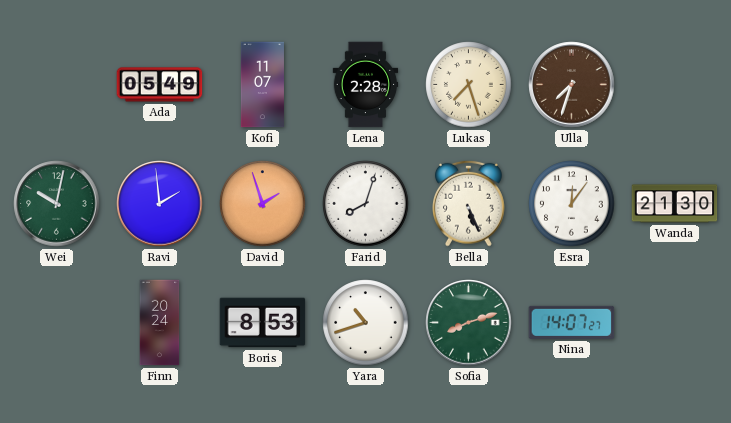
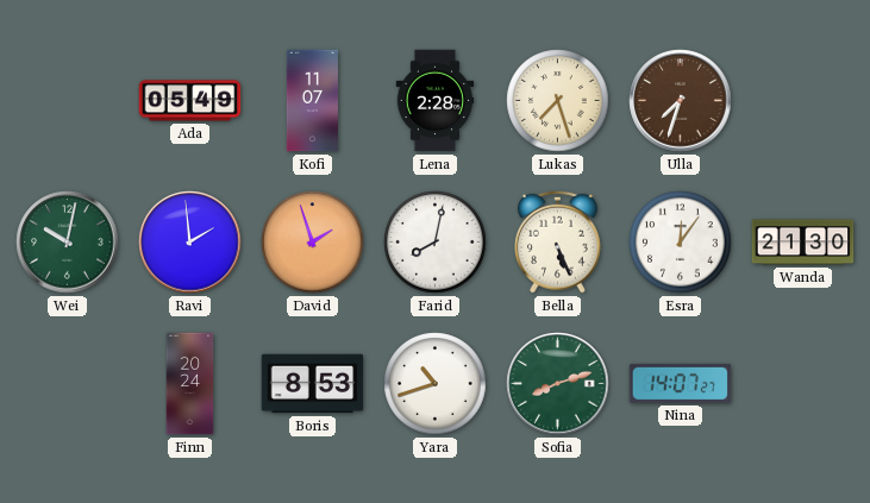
Farid: 8:03 -> 8:02 (436, 243)
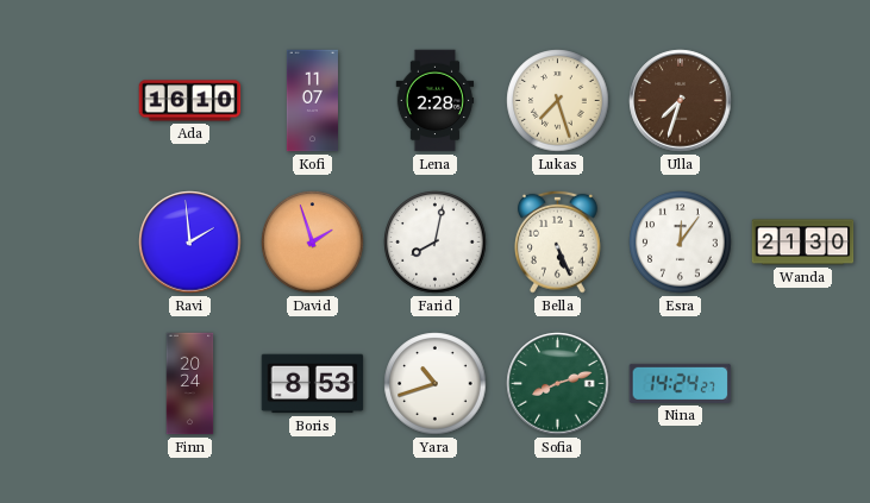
Ada: 05:49 -> 16:10 (190, 101)
Wei: 10:02 -> none (68, 243)
Nina: 14:07 -> 14:24 (681, 383)
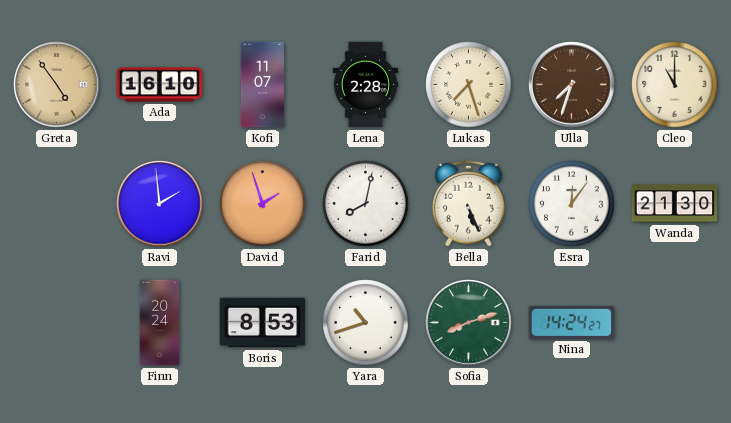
Greta: none -> 4:54 (57, 85)
Cleo: none -> 11:00 (675, 85)
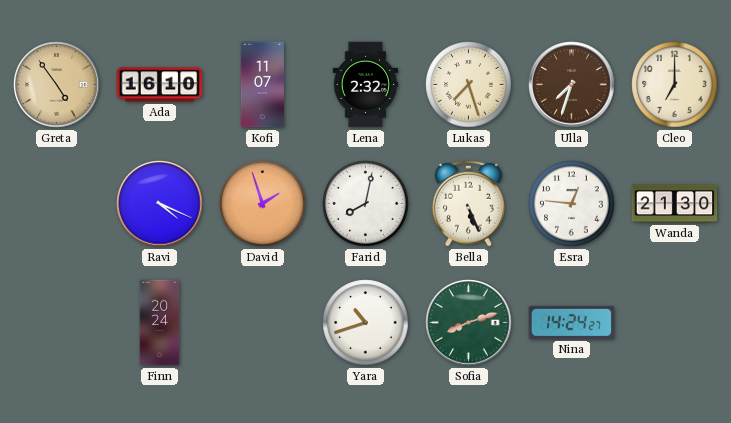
Lena: 2:28 -> 2:32 (366, 85)
Cleo: 11:00 -> 7:00 (675, 85)
Ravi: 1:59 -> 4:19 (160, 204)
Esra: 12:06 -> 12:46 (572, 204)
Boris: 8:53 -> none (263, 323)
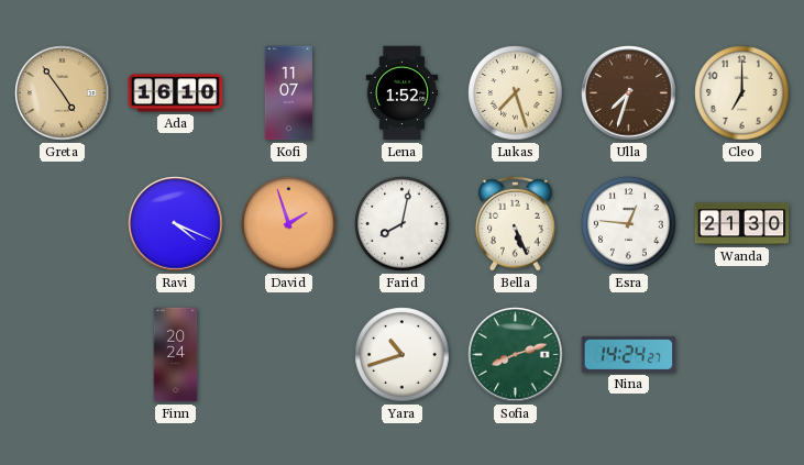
Lena: 2:32 -> 1:52 (403, 93)
